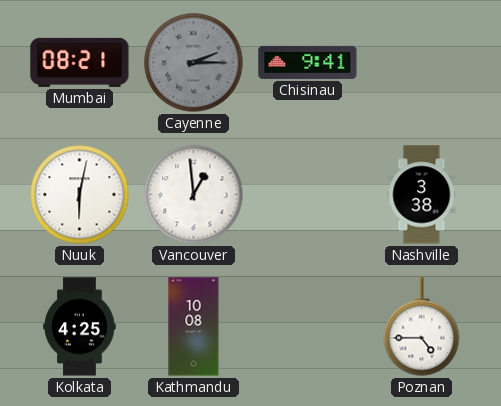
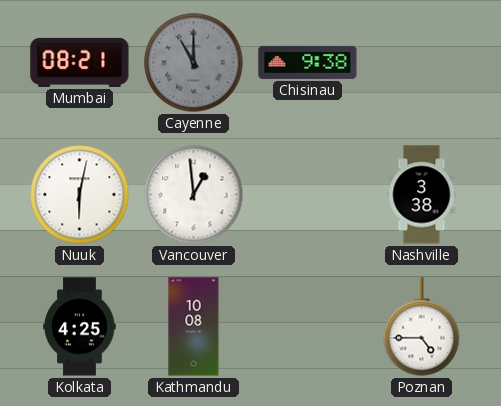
Cayenne: 2:15 -> 11:00 (194, 63)
Chisinau: 9:41 -> 9:38 (308, 62)
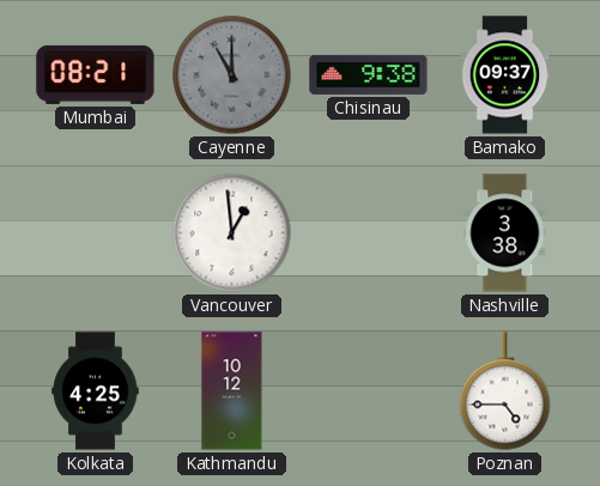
Bamako: none -> 09:37 (505, 75)
Nuuk: 6:02 -> none (80, 195)
Kathmandu: 10:08 -> 10:12 (232, 391)
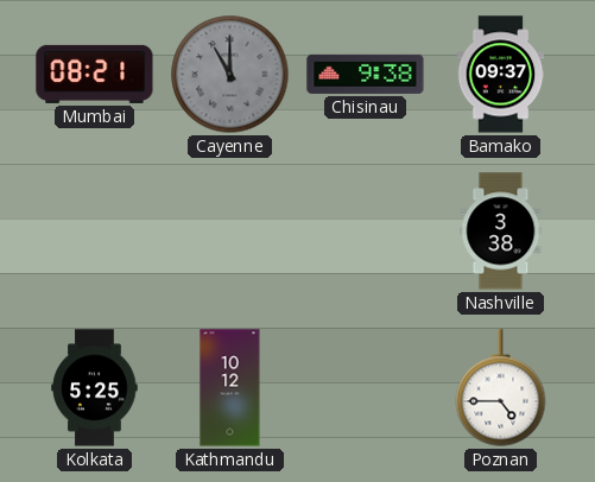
Vancouver: 12:59 -> none (232, 233)
Kolkata: 4:25 -> 5:25 (95, 388)
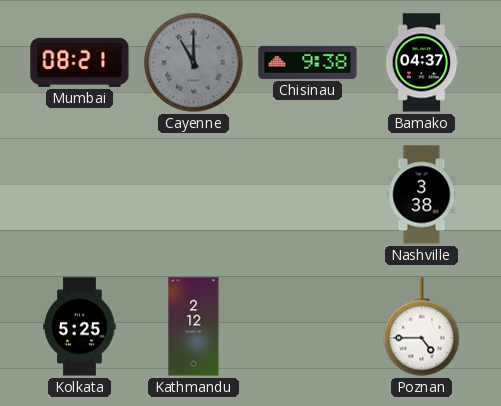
Bamako: 09:37 -> 04:37 (422, 63)
Kathmandu: 10:12 -> 2:12 (194, 327)
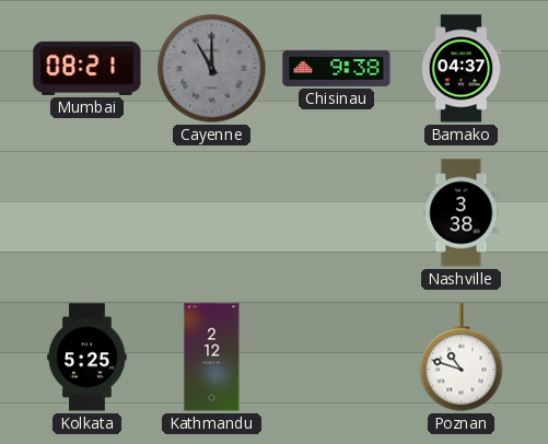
Poznan: 4:45 -> 10:48 (462, 358)
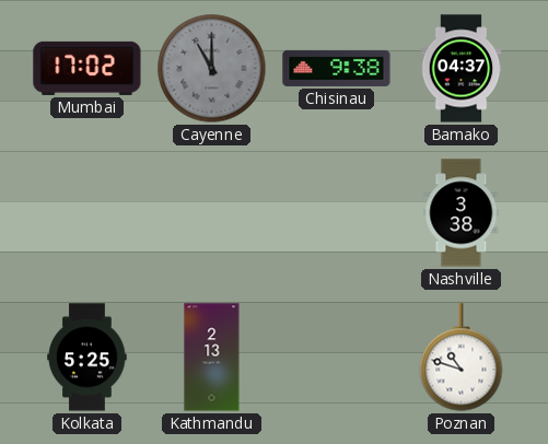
Mumbai: 08:21 -> 17:02 (88, 68)
Kathmandu: 2:12 -> 2:13 (212, 358)
